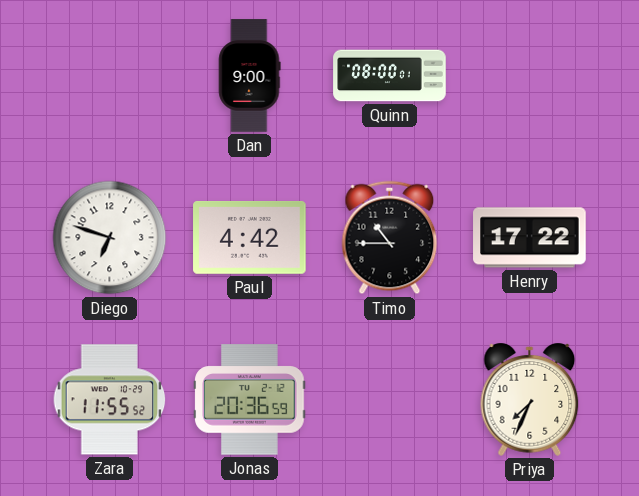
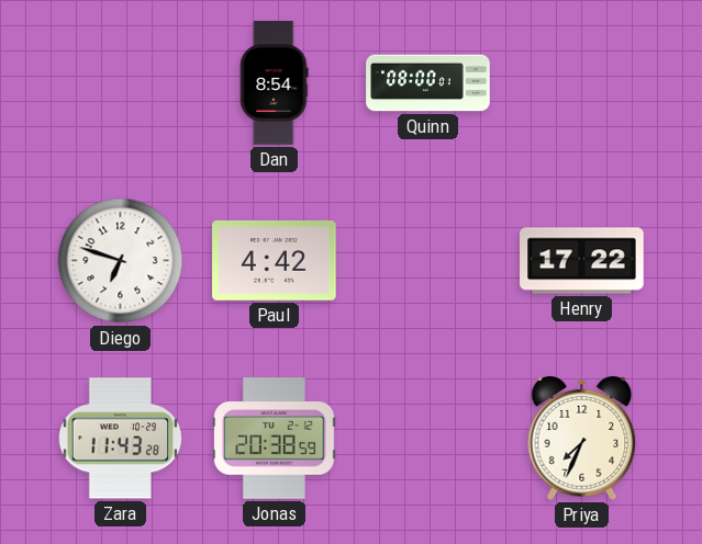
Dan: 9:00 -> 8:54 (275, 83)
Timo: 10:45 -> none (390, 238)
Zara: 11:55 -> 11:43 (121, 439)
Jonas: 20:36 -> 20:38 (275, 439)
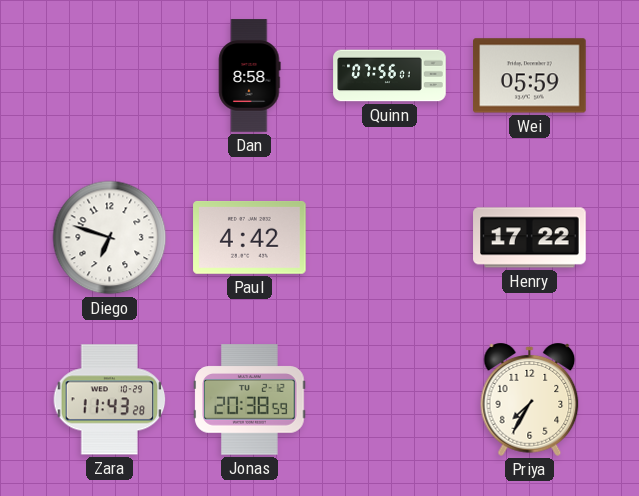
Dan: 8:54 -> 8:58 (250, 76)
Quinn: 08:00 -> 07:56 (390, 76)
Wei: none -> 05:59 (530, 76)
Priya: 7:34 -> 7:35 (530, 399)
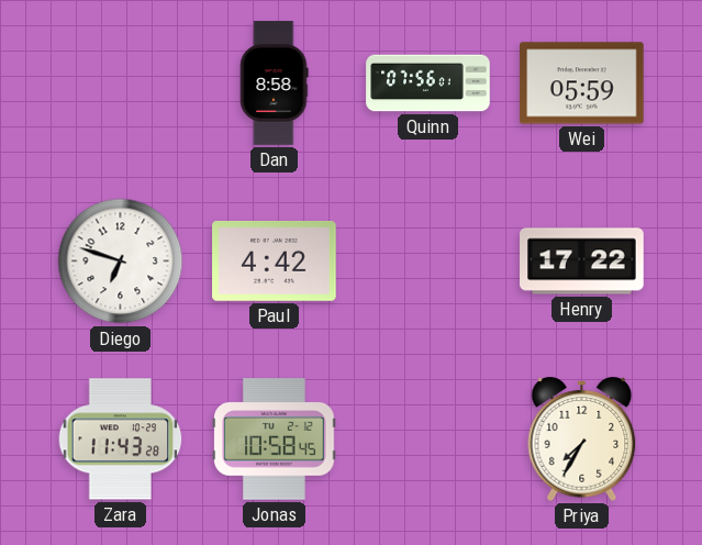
Jonas: 20:38 -> 10:58 (275, 440)
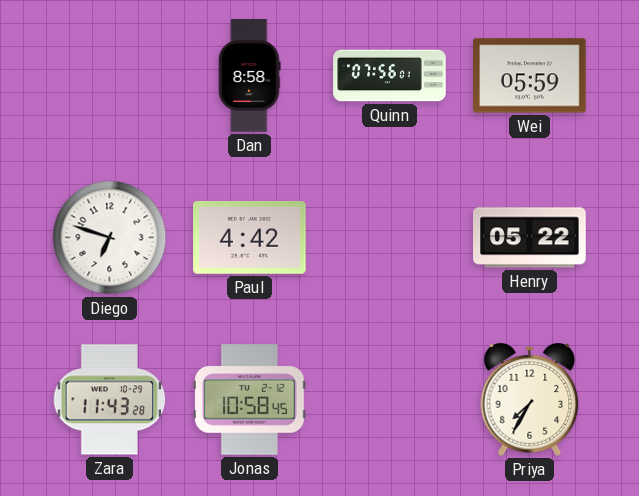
Henry: 17:22 -> 05:22 (530, 238)
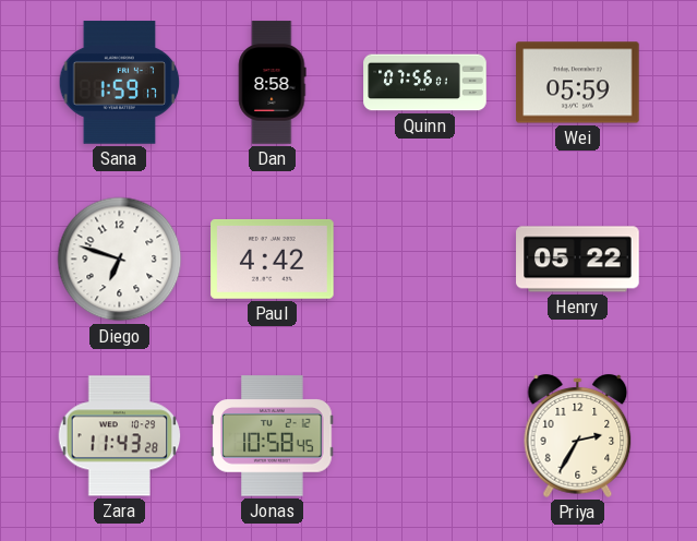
Sana: none -> 1:59 (120, 83)
Priya: 7:35 -> 2:35 (578, 435)
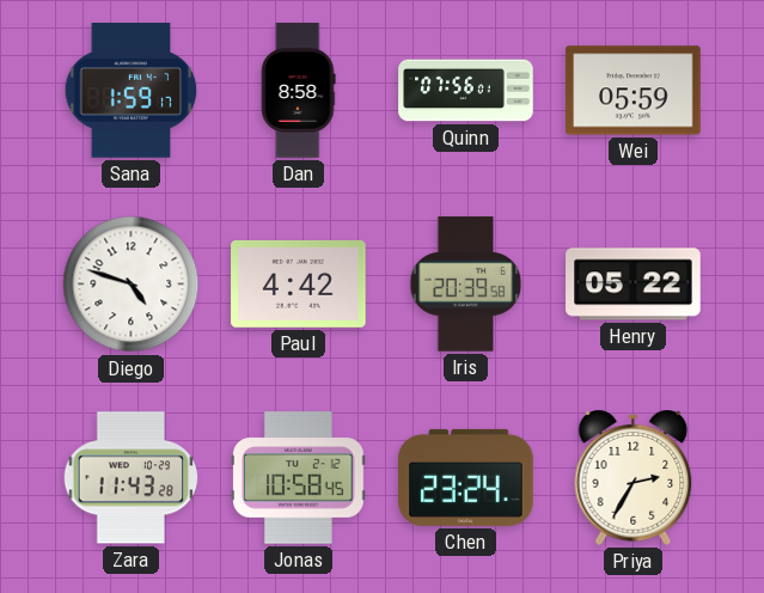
Diego: 6:48 -> 4:48 (132, 285)
Iris: none -> 20:39 (466, 285)
Chen: none -> 23:24 (466, 477)
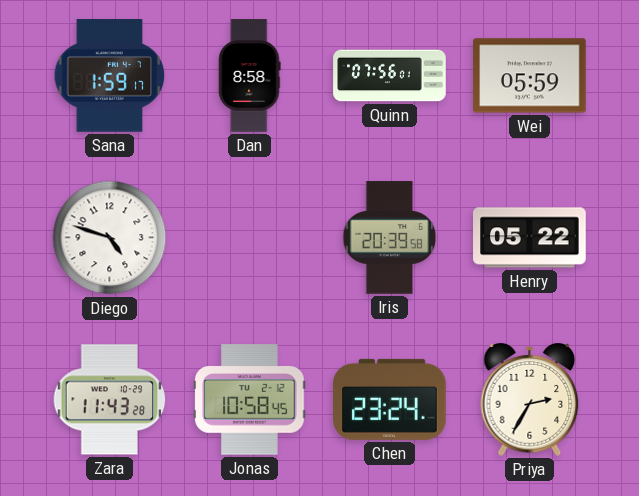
Paul: 4:42 -> none (299, 283)
